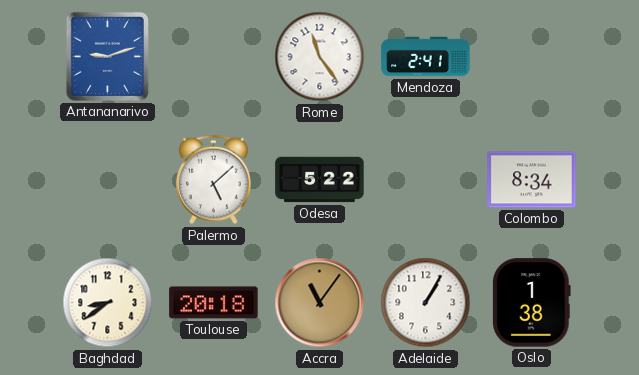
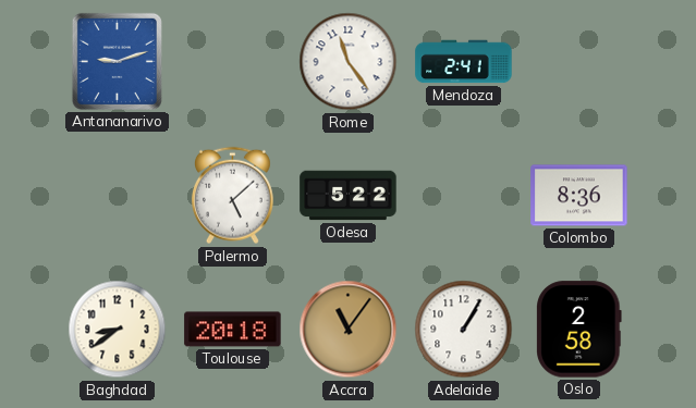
Colombo: 8:34 -> 8:36 (579, 196)
Oslo: 1:38 -> 2:58 (579, 330)
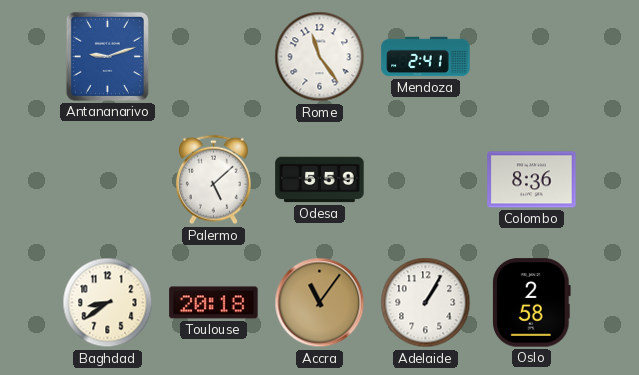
Odesa: 5:22 -> 5:59 (320, 180)
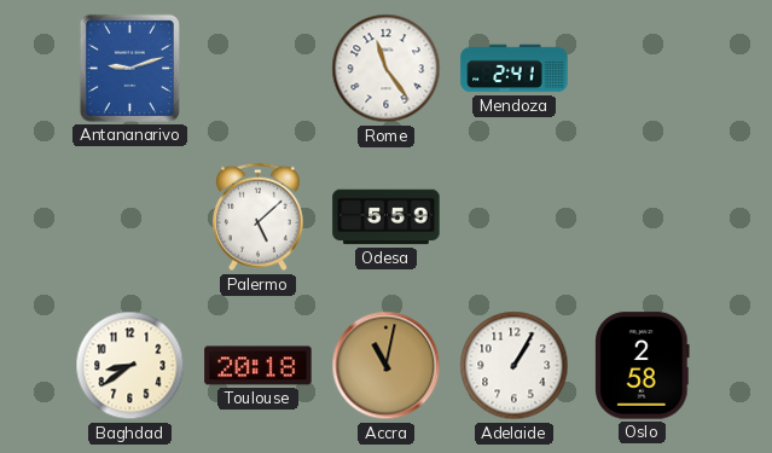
Colombo: 8:36 -> none (532, 180)
Accra: 11:06 -> 11:02 (387, 366)
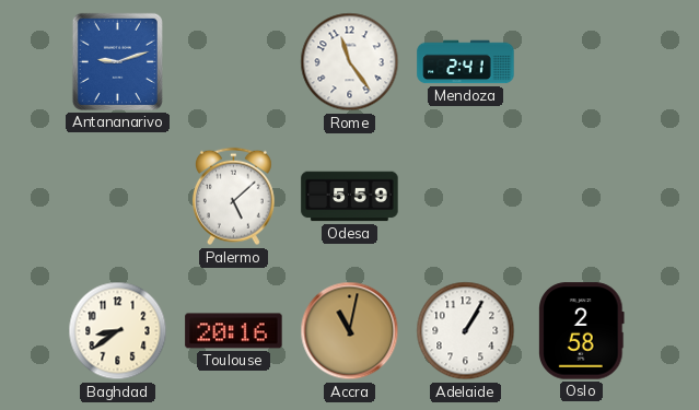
Toulouse: 20:18 -> 20:16 (234, 331)
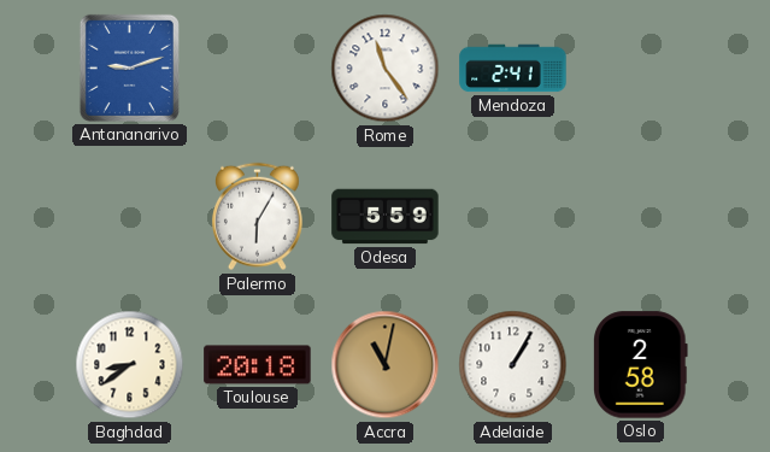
Palermo: 5:08 -> 6:05 (257, 217)
Toulouse: 20:16 -> 20:18 (258, 365)
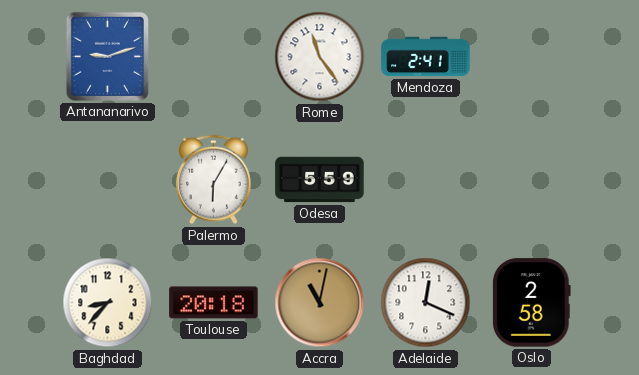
Baghdad: 8:39 -> 8:37 (108, 303)
Adelaide: 1:05 -> 12:19 (426, 303)
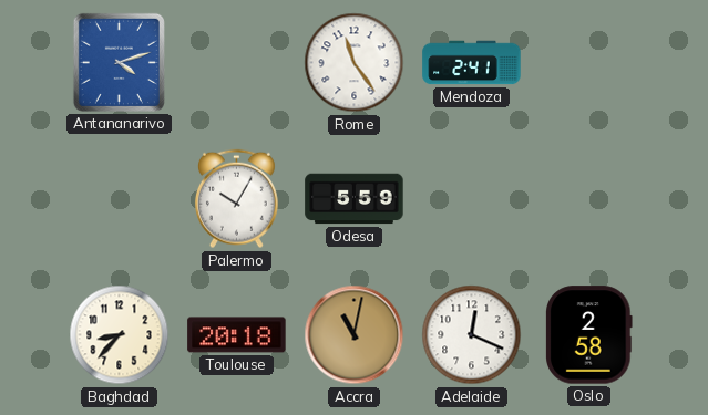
Antananarivo: 9:12 -> 4:12 (119, 62)
Palermo: 6:05 -> 10:05 (236, 199)
